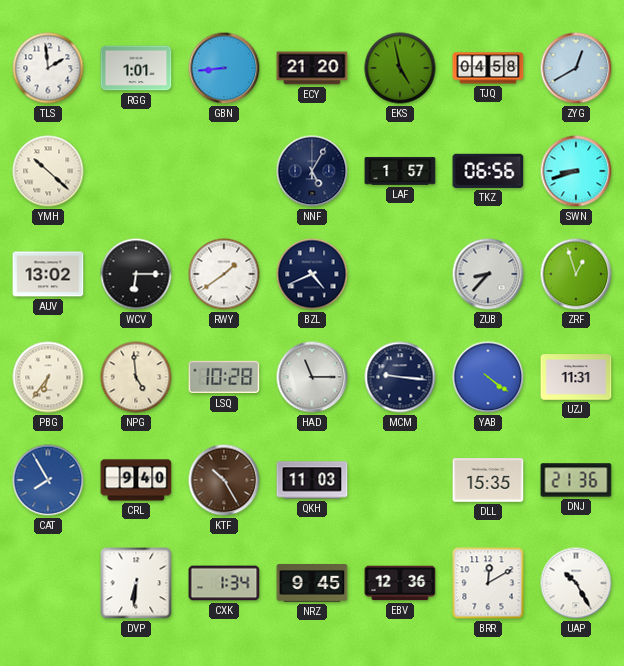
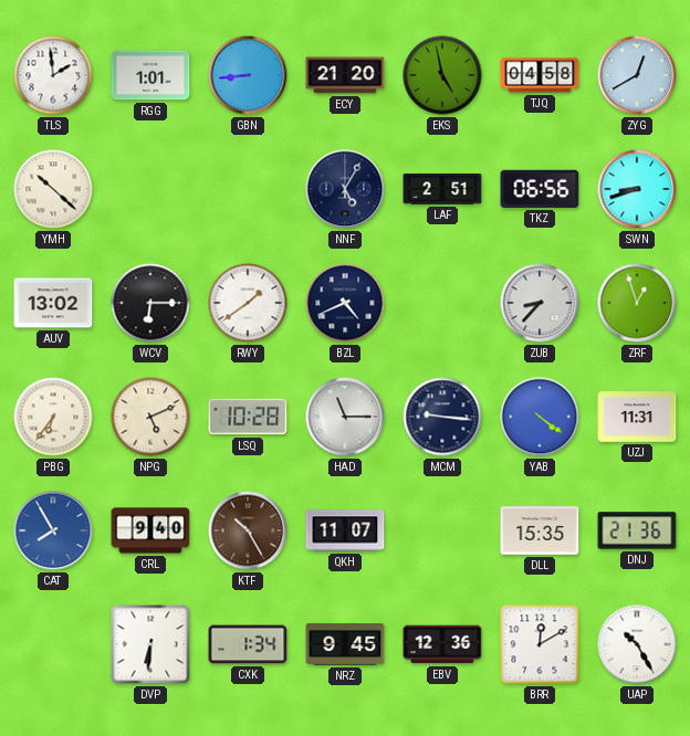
LAF: 1:57 -> 2:51 (442, 189)
NPG: 4:59 -> 5:11 (150, 417)
QKH: 11:03 -> 11:07 (345, 530)
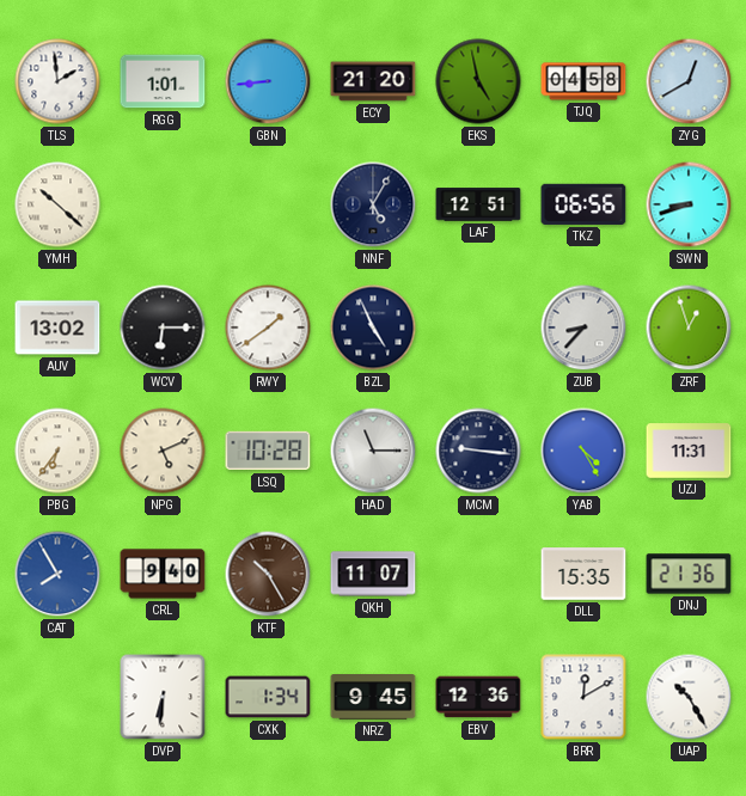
LAF: 2:51 -> 12:51 (478, 204)
BZL: 4:41 -> 4:56 (373, 327)
YAB: 4:21 -> 4:25 (583, 451)
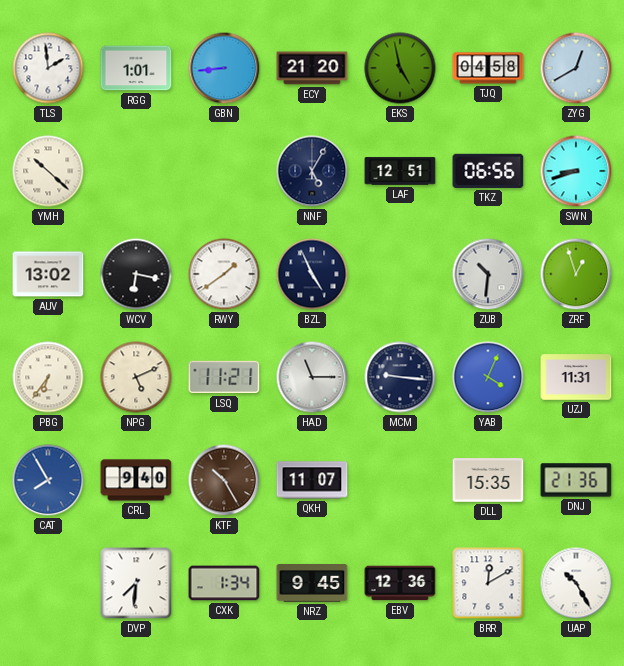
WCV: 6:15 -> 6:17 (136, 274)
ZUB: 8:37 -> 10:31 (488, 274)
LSQ: 10:28 -> 11:21 (224, 377)
YAB: 4:25 -> 4:04 (488, 377)
DVP: 6:31 -> 7:31 (136, 583)
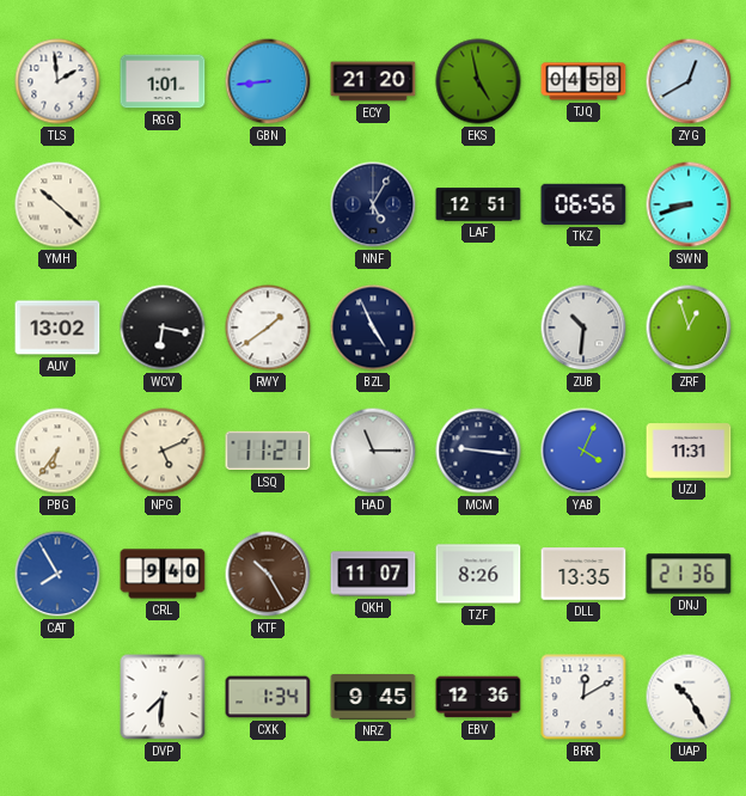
TZF: none -> 8:26 (478, 574)
DLL: 15:35 -> 13:35 (583, 574)
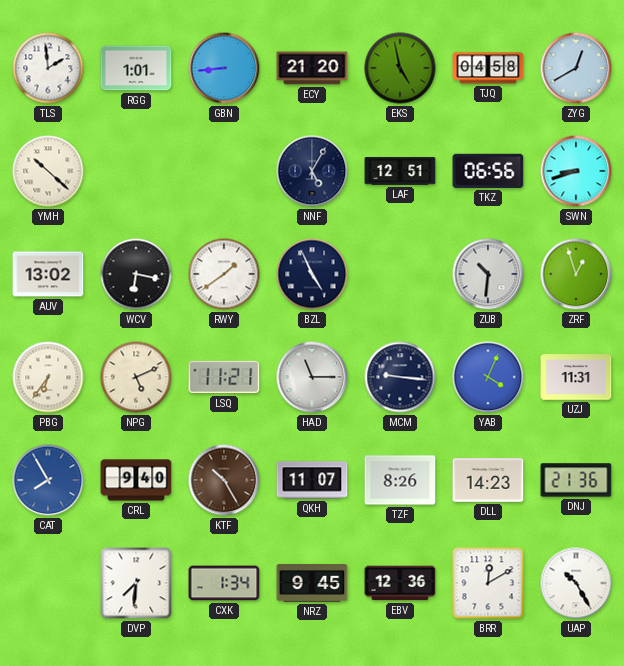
DLL: 13:35 -> 14:23 (488, 480)
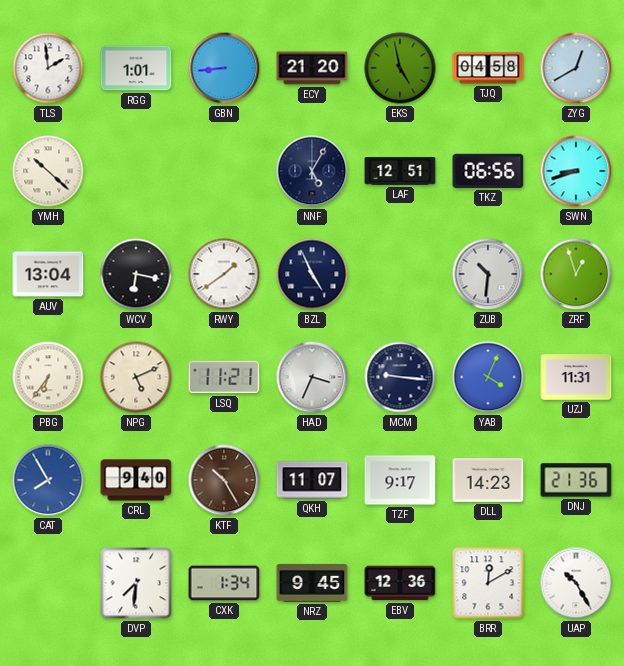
AUV: 13:02 -> 13:04 (48, 274)
HAD: 11:15 -> 3:34 (312, 377)
TZF: 8:26 -> 9:17 (400, 480)
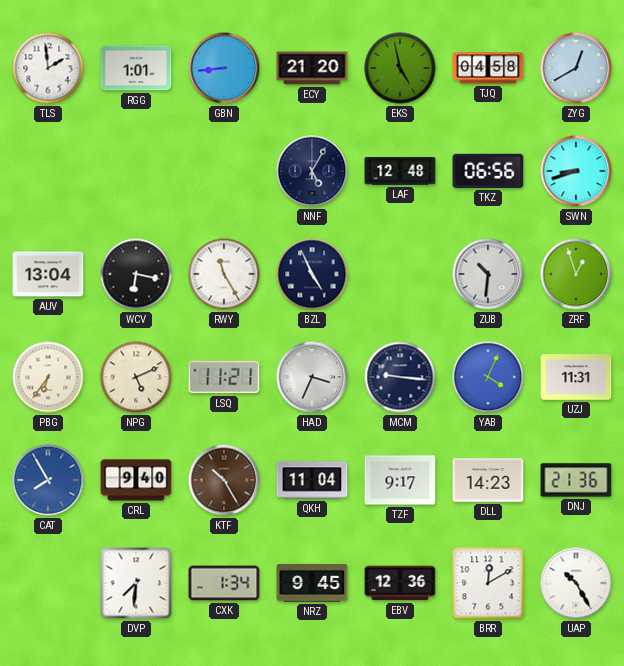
YMH: 10:22 -> none (48, 171)
LAF: 12:51 -> 12:48 (400, 171)
RWY: 1:39 -> 11:25 (224, 274)
QKH: 11:07 -> 11:04 (312, 480)
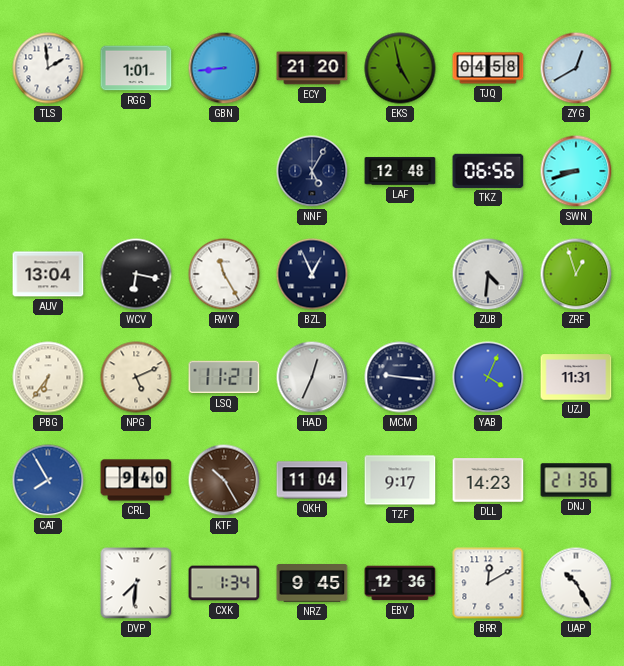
BZL: 4:56 -> 12:56 (312, 274)
ZUB: 10:31 -> 4:31 (488, 274)
HAD: 3:34 -> 12:34 (312, 377)
